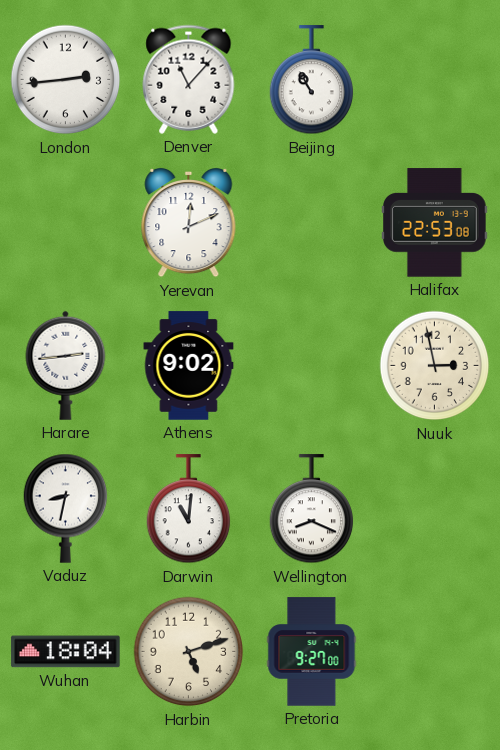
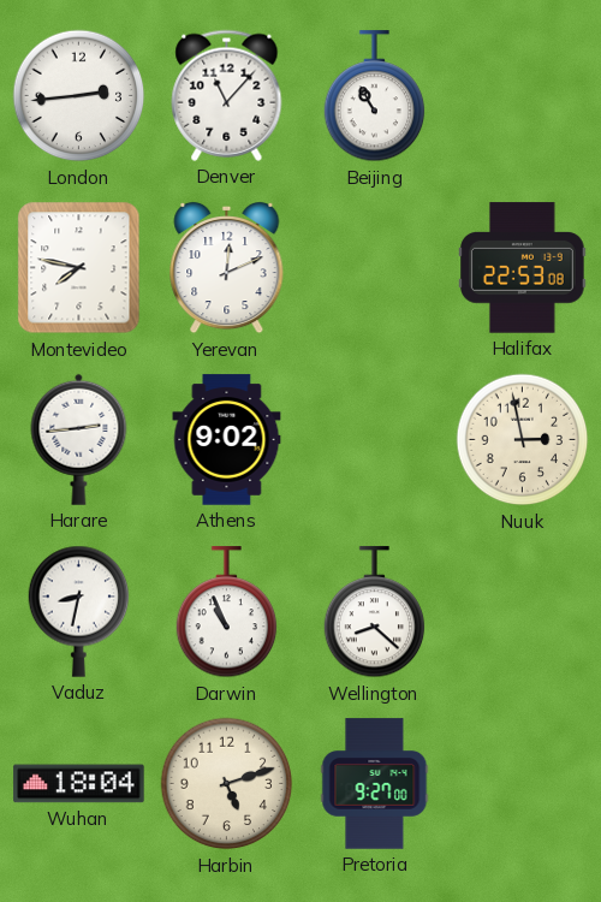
Montevideo: none -> 7:47 (79, 268)
Darwin: 11:01 -> 10:56 (227, 612)
Wellington: 8:19 -> 8:22 (375, 612)
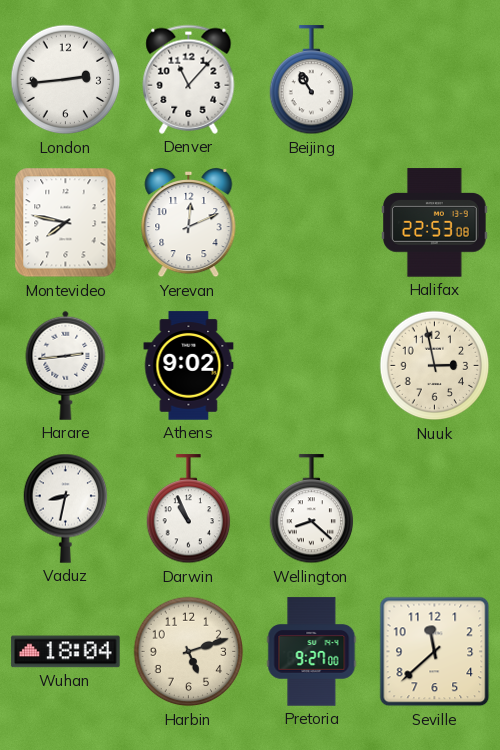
Seville: none -> 11:38 (435, 652)
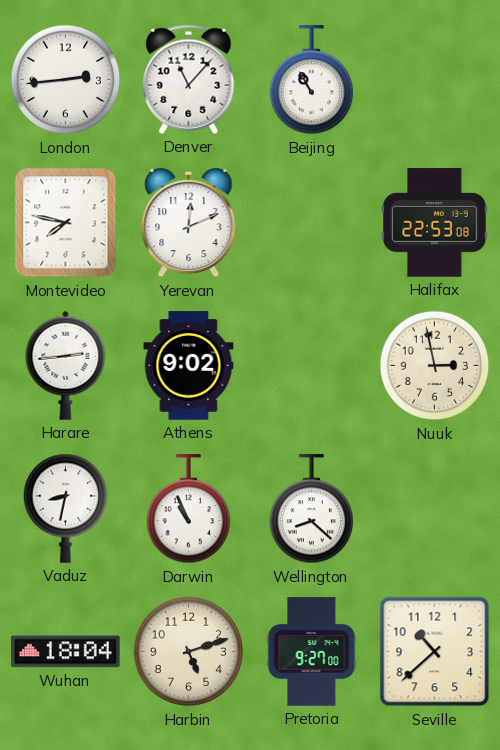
Seville: 11:38 -> 10:38 (435, 652)
